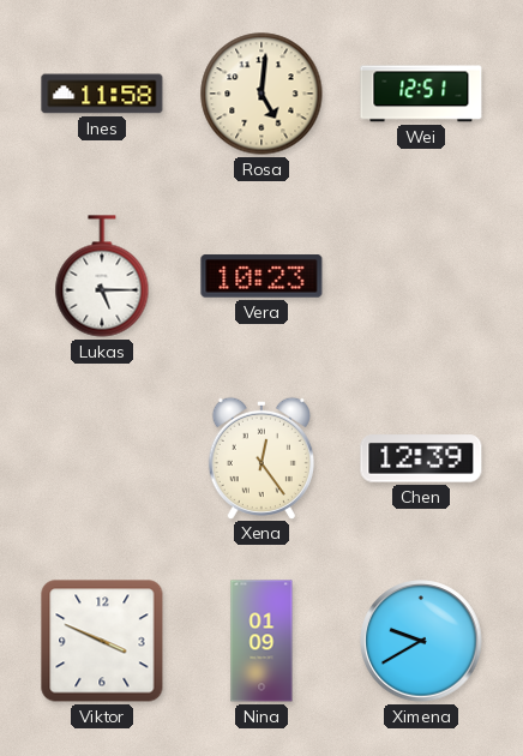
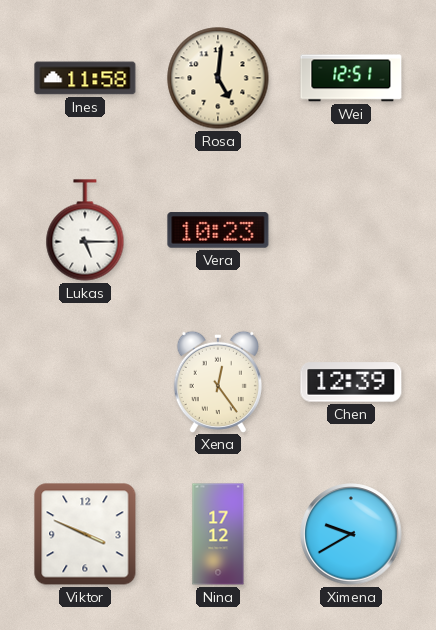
Nina: 01:09 -> 17:12 (218, 534)
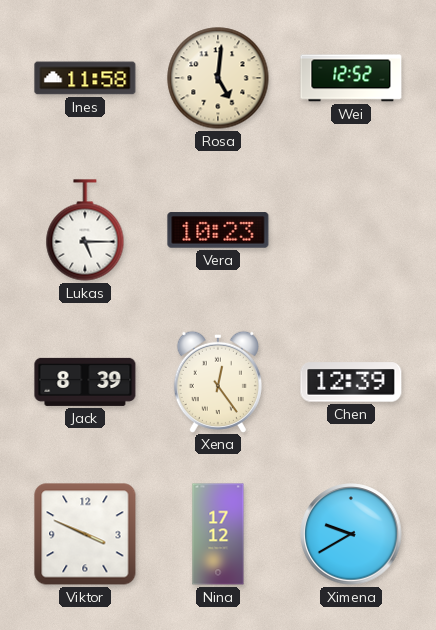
Wei: 12:51 -> 12:52 (351, 78)
Jack: none -> 8:39 (85, 382)
